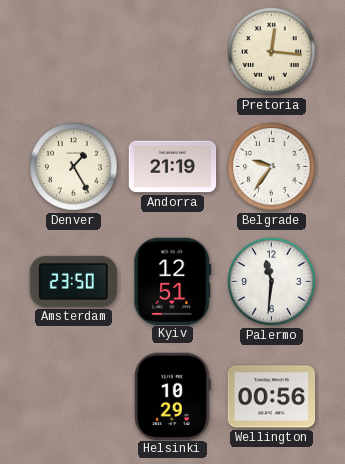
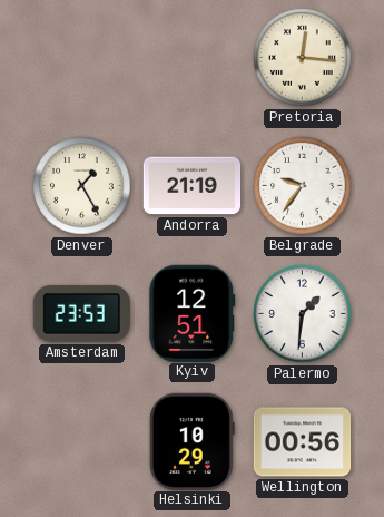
Amsterdam: 23:50 -> 23:53 (81, 313)
Palermo: 11:31 -> 1:31 (303, 314)
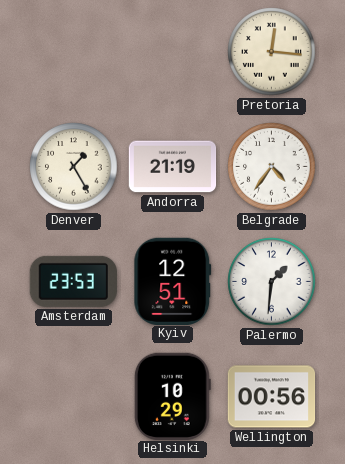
Belgrade: 9:36 -> 4:36 (272, 167)
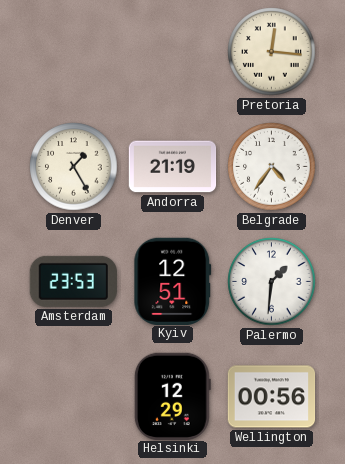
Helsinki: 10:29 -> 12:29 (172, 396)
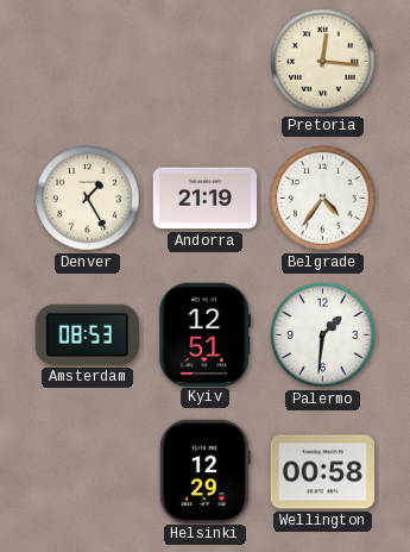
Amsterdam: 23:53 -> 08:53 (87, 334)
Wellington: 00:56 -> 00:58 (323, 472)
